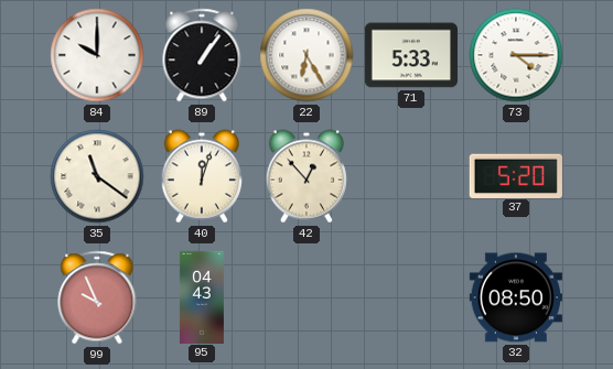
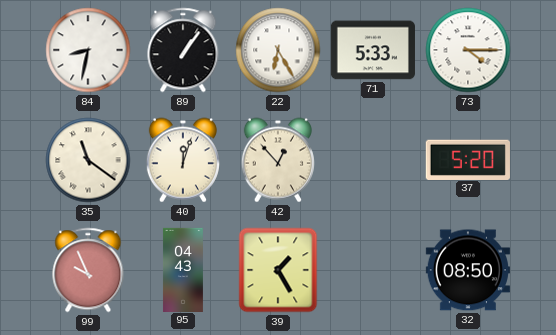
84: 10:00 -> 8:32 (88, 50)
39: none -> 1:25 (278, 270)
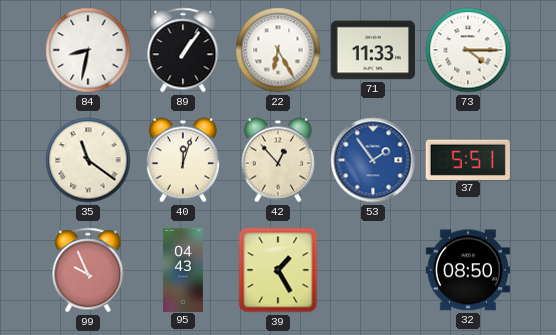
71: 5:33 -> 11:33 (373, 50)
53: none -> 1:54 (373, 160)
37: 5:20 -> 5:51 (468, 159)
